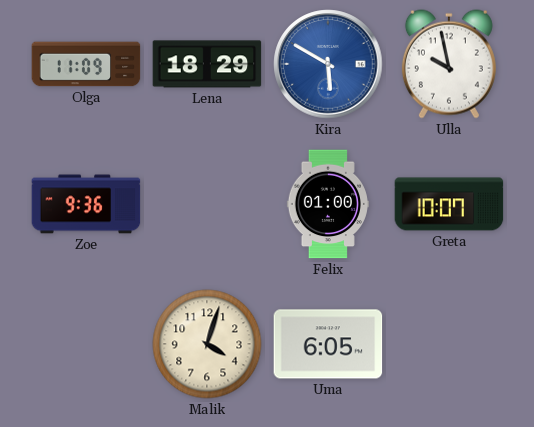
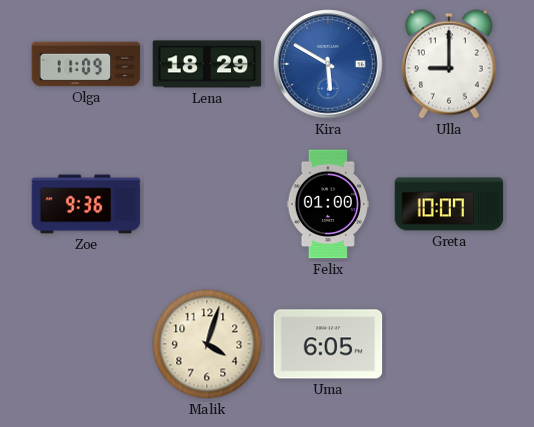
Ulla: 9:58 -> 9:00 (449, 64)
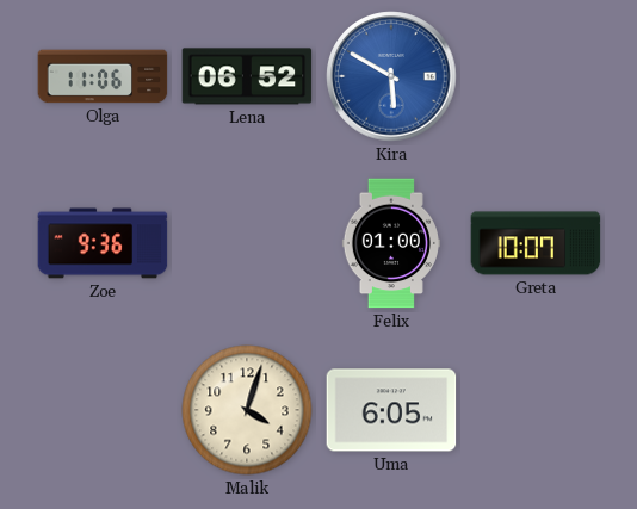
Olga: 11:09 -> 11:06 (103, 76)
Lena: 18:29 -> 06:52 (247, 76)
Ulla: 9:00 -> none (449, 64)
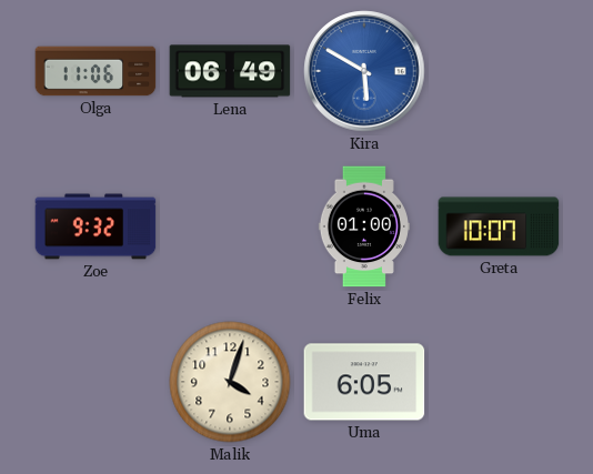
Lena: 06:52 -> 06:49 (230, 71)
Zoe: 9:36 -> 9:32 (96, 226)
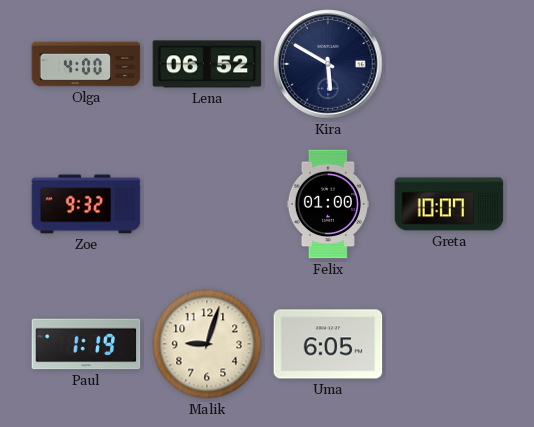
Olga: 11:06 -> 4:00 (86, 64)
Lena: 06:49 -> 06:52 (207, 64)
Kira dial: blue -> navy (328, 64)
Paul: none -> 1:19 (86, 344)
Malik: 4:03 -> 9:03 (207, 344)
